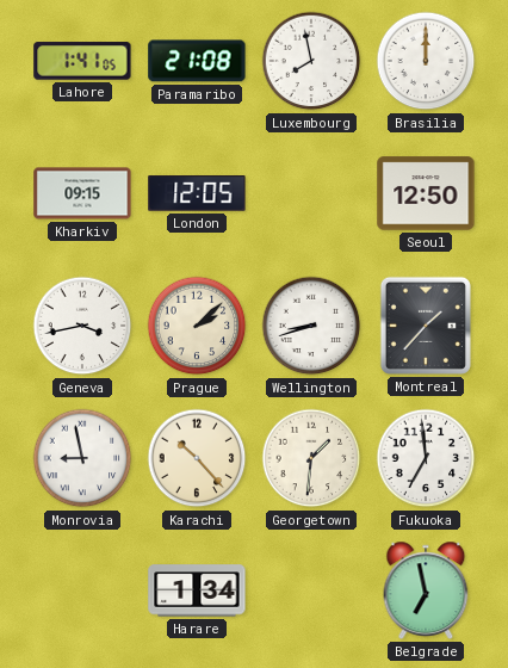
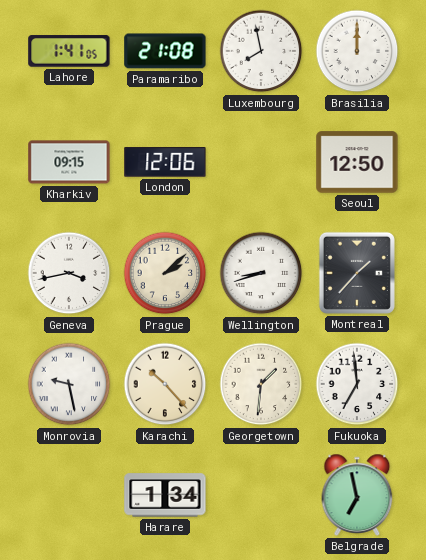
London: 12:05 -> 12:06 (165, 162)
Monrovia: 8:58 -> 9:28 (69, 384)
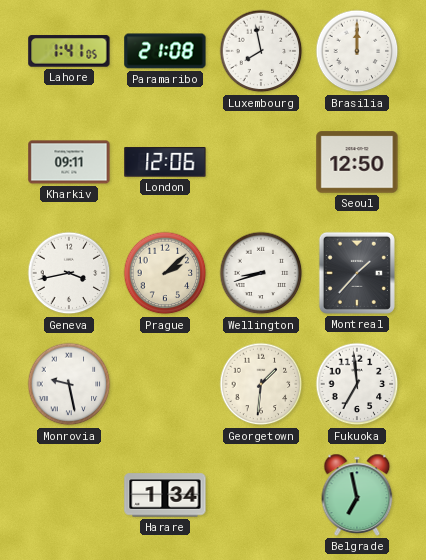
Kharkiv: 09:15 -> 09:11 (69, 162)
Karachi: 10:23 -> none (165, 384)
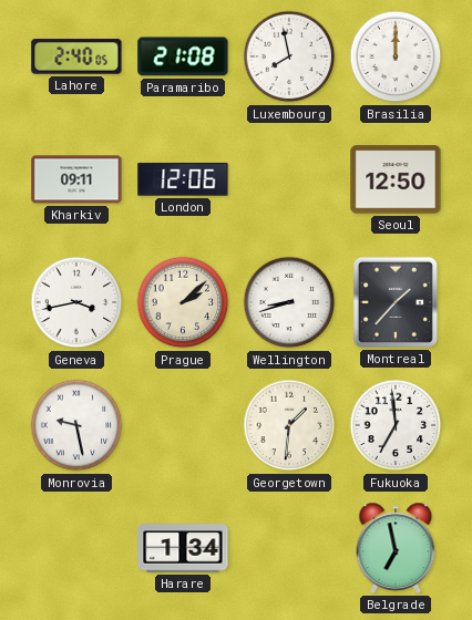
Lahore: 1:41 -> 2:40 (76, 56)
